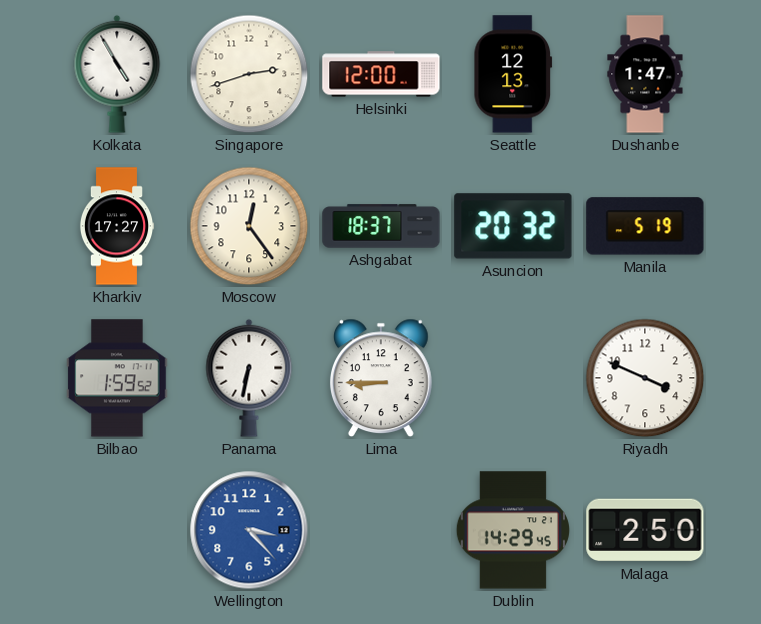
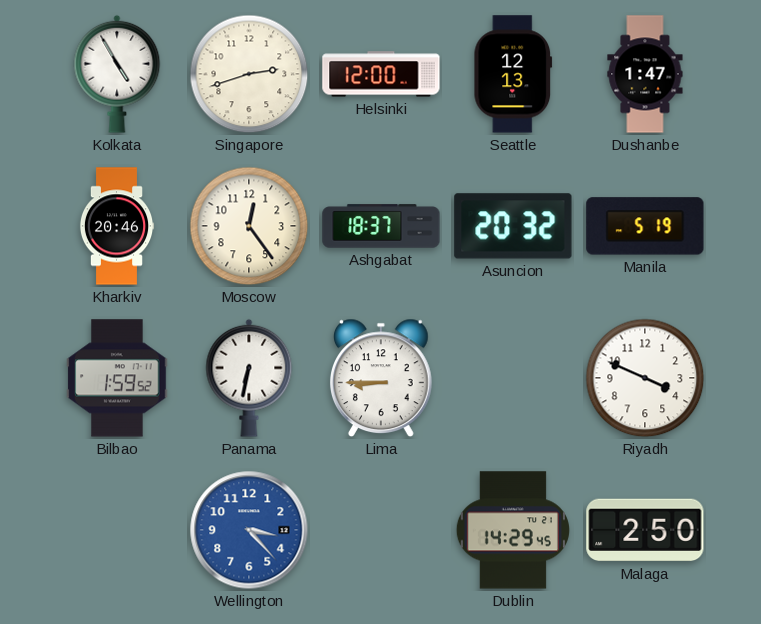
Kharkiv: 17:27 -> 20:46 (117, 226)
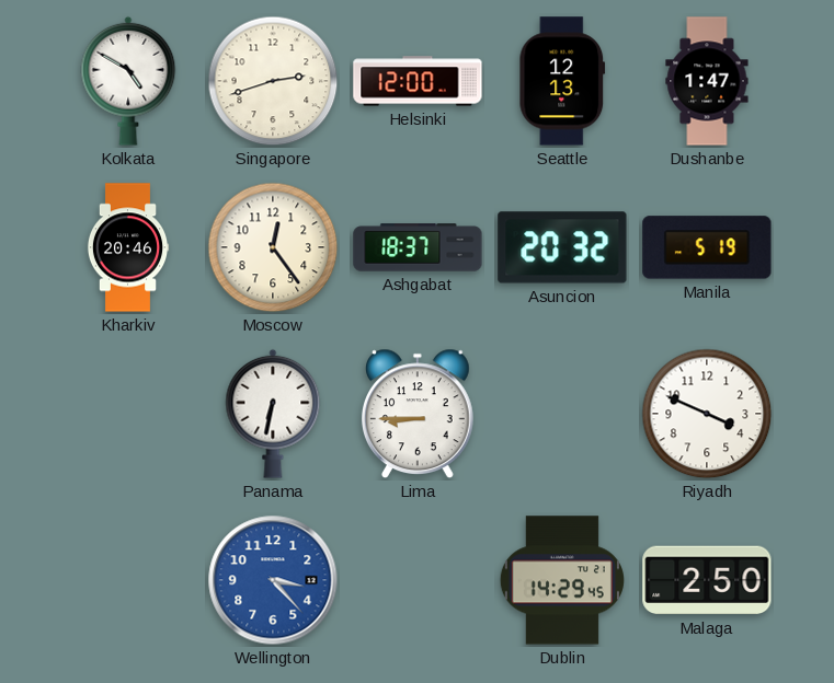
Kolkata: 4:55 -> 4:50 (128, 81)
Bilbao: 1:59 -> none (117, 378)
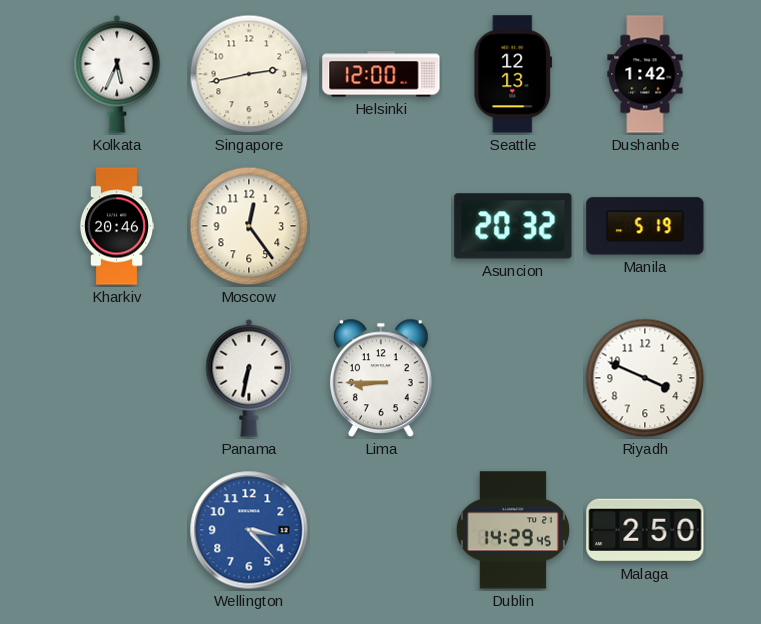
Kolkata: 4:50 -> 5:34 (117, 74)
Singapore: 2:42 -> 2:43 (249, 74)
Dushanbe: 1:47 -> 1:42 (645, 74)
Ashgabat: 18:37 -> none (418, 247)
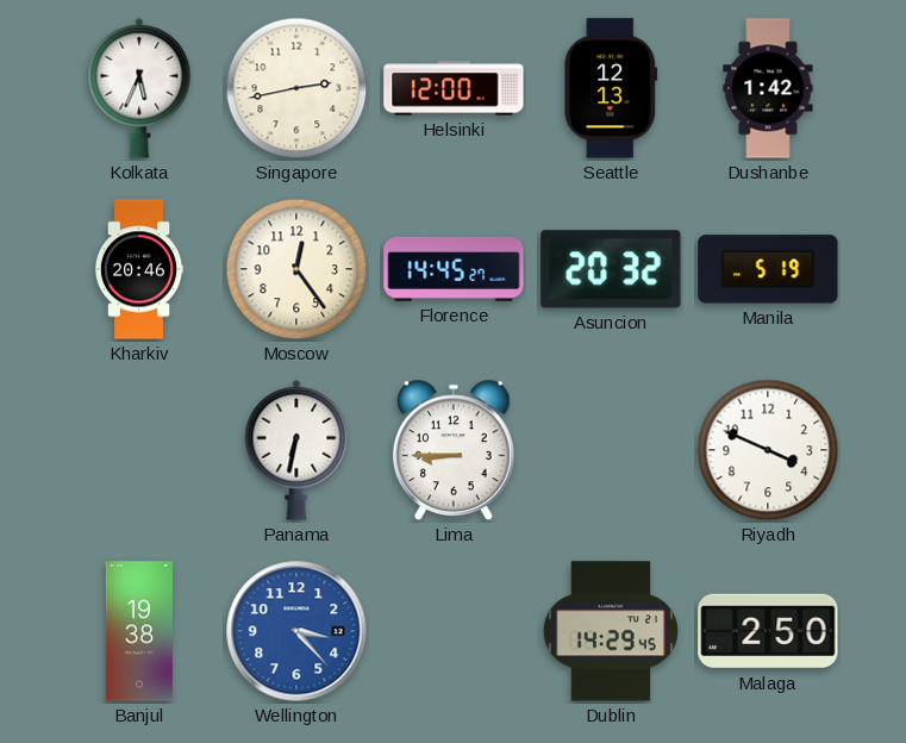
Florence: none -> 14:45 (454, 269)
Banjul: none -> 19:38 (139, 631)
